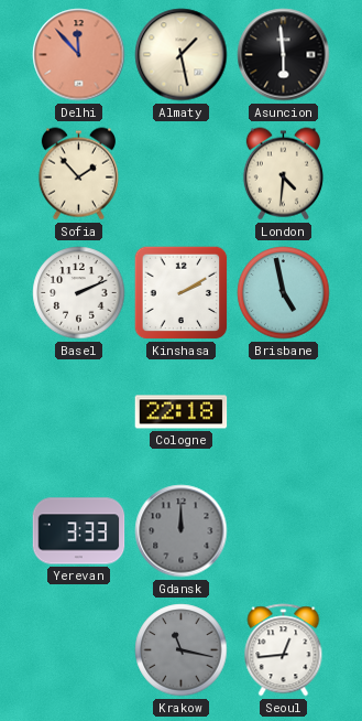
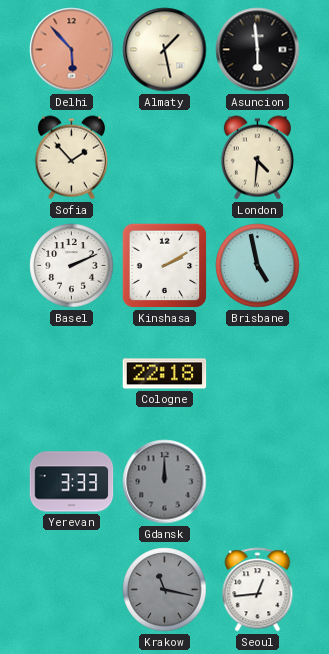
Delhi: 11:53 -> 5:53 (72, 50)
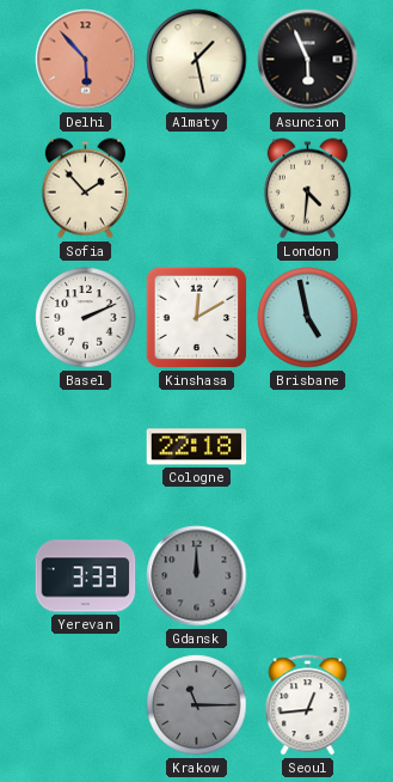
Asuncion: 5:59 -> 5:56 (308, 60)
Kinshasa: 2:10 -> 12:10 (197, 318)
Krakow: 11:17 -> 11:15 (197, 705)
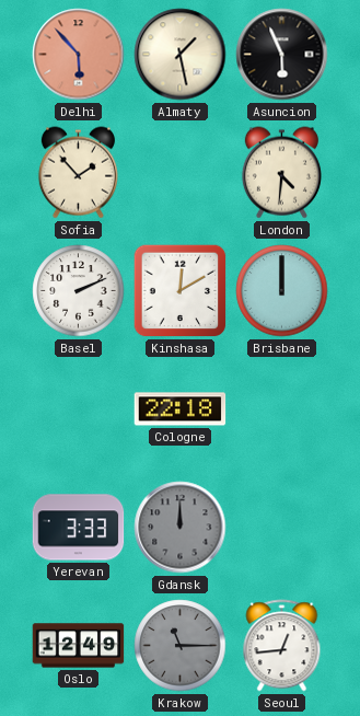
Brisbane: 4:58 -> 12:00 (282, 291)
Oslo: none -> 12:49 (79, 646)
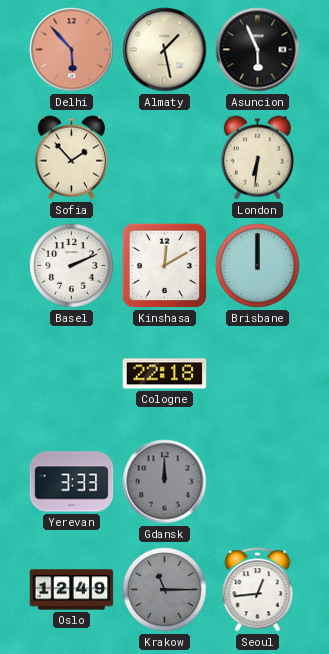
London: 4:31 -> 6:31 (257, 158)
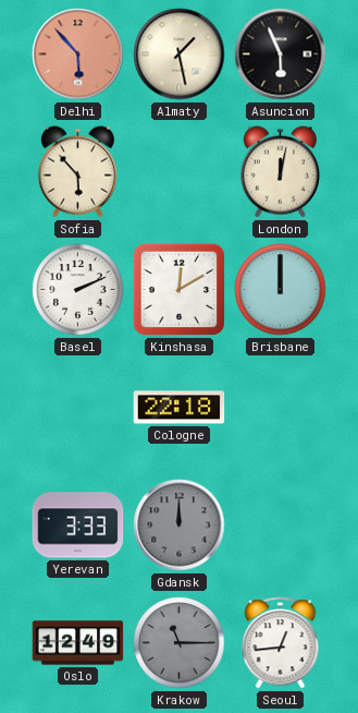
Sofia: 1:53 -> 5:53 (77, 172)
London: 6:31 -> 12:02 (280, 172)
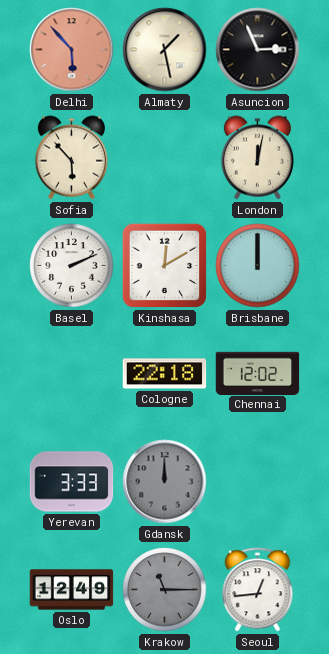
Asuncion: 5:56 -> 2:56 (258, 50)
Chennai: none -> 12:02 (258, 373)
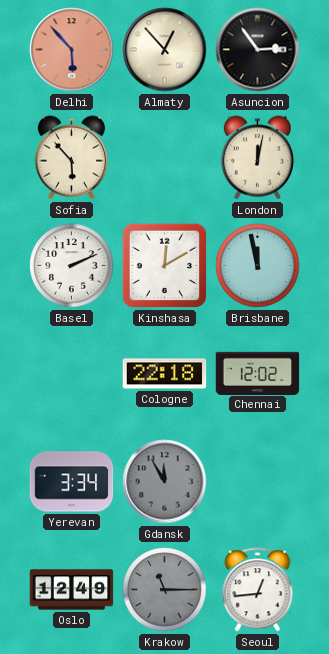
Almaty: 1:28 -> 12:53 (165, 50)
Asuncion: 2:56 -> 2:54 (258, 50)
Brisbane: 12:00 -> 11:58 (258, 266)
Yerevan: 3:33 -> 3:34 (72, 482)
Gdansk: 12:00 -> 11:55 (165, 482)
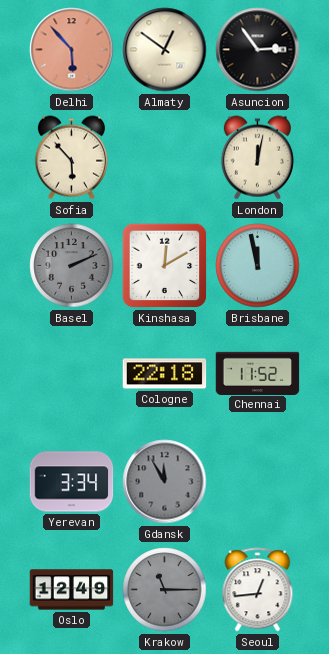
Almaty: 12:53 -> 12:51 (165, 50)
Basel dial: white -> grey (72, 266)
Chennai: 12:02 -> 11:52 (258, 373)
